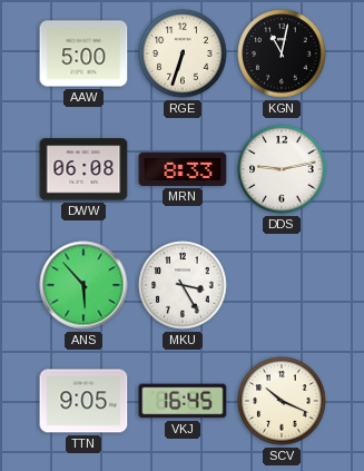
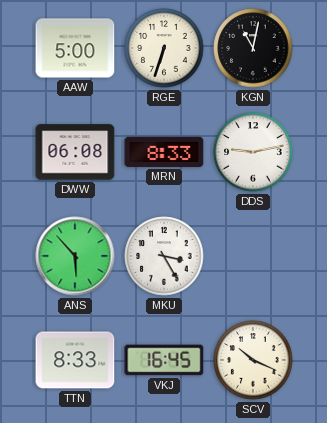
TTN: 9:05 -> 8:33 (75, 360)
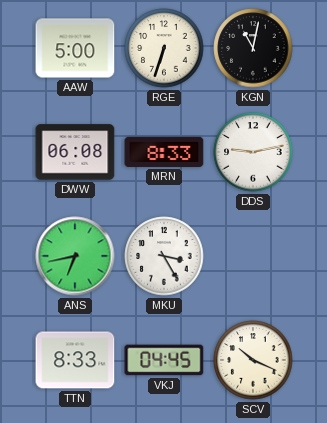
ANS: 5:53 -> 6:43 (75, 256)
VKJ: 16:45 -> 04:45 (164, 360)
